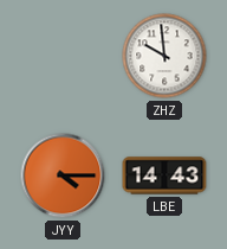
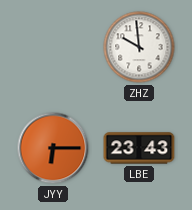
JYY: 4:15 -> 6:15 (53, 148)
LBE: 14:43 -> 23:43 (139, 148)
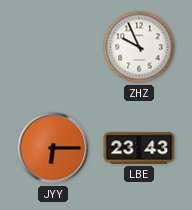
ZHZ: 9:59 -> 9:56 (139, 47)
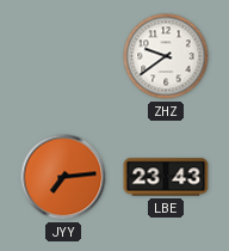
ZHZ: 9:56 -> 9:39 (166, 56)
JYY: 6:15 -> 7:14 (63, 177)
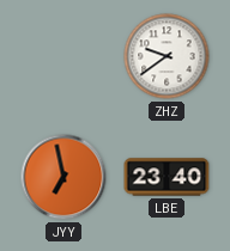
JYY: 7:14 -> 6:58 (63, 177)
LBE: 23:43 -> 23:40 (167, 177)
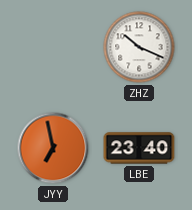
ZHZ: 9:39 -> 10:19 (139, 47)
